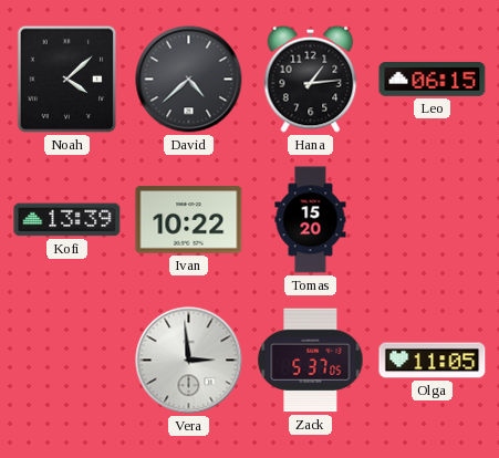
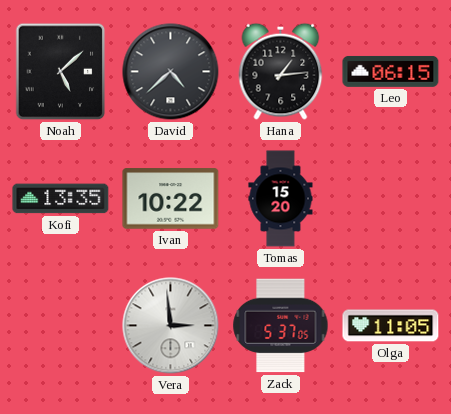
Noah: 4:08 -> 5:08 (61, 72)
Kofi: 13:39 -> 13:35 (61, 199)
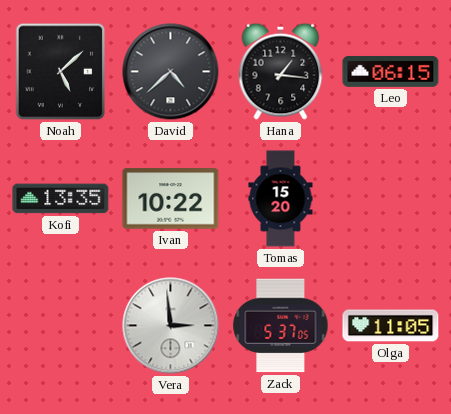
Hana: 1:14 -> 1:16 (281, 71)
